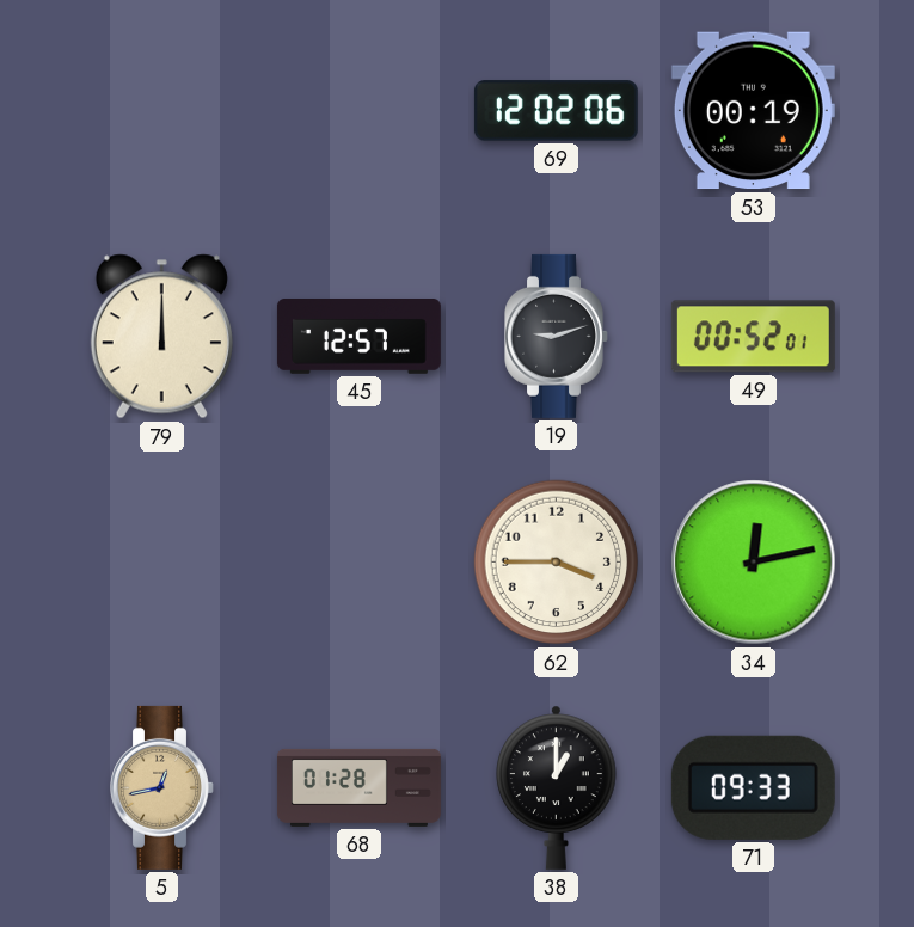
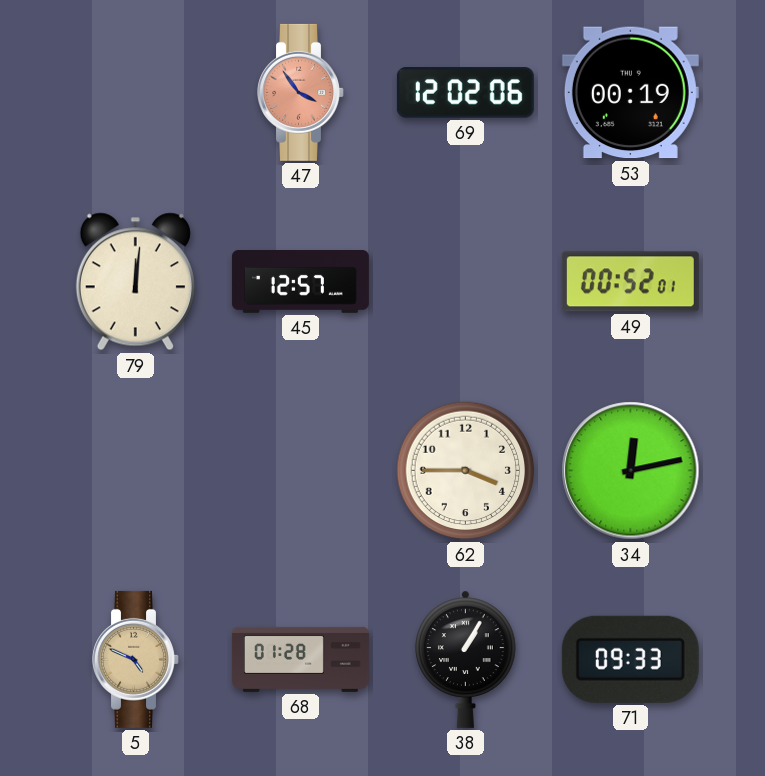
47: none -> 3:54 (301, 92)
79: 12:00 -> 12:01 (135, 282)
19: 9:12 -> none (557, 336)
5: 12:43 -> 4:49 (136, 659)
38: 1:00 -> 1:05 (466, 659)
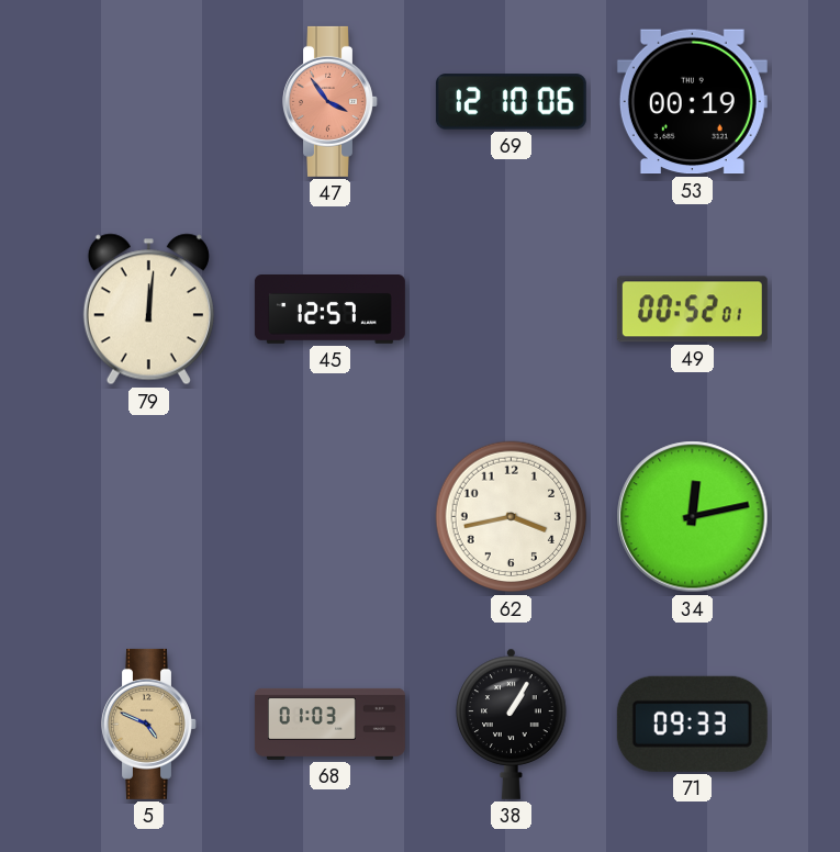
69: 12:02 -> 12:10 (511, 102)
62: 3:45 -> 3:43 (512, 517)
68: 01:28 -> 01:03 (329, 724)
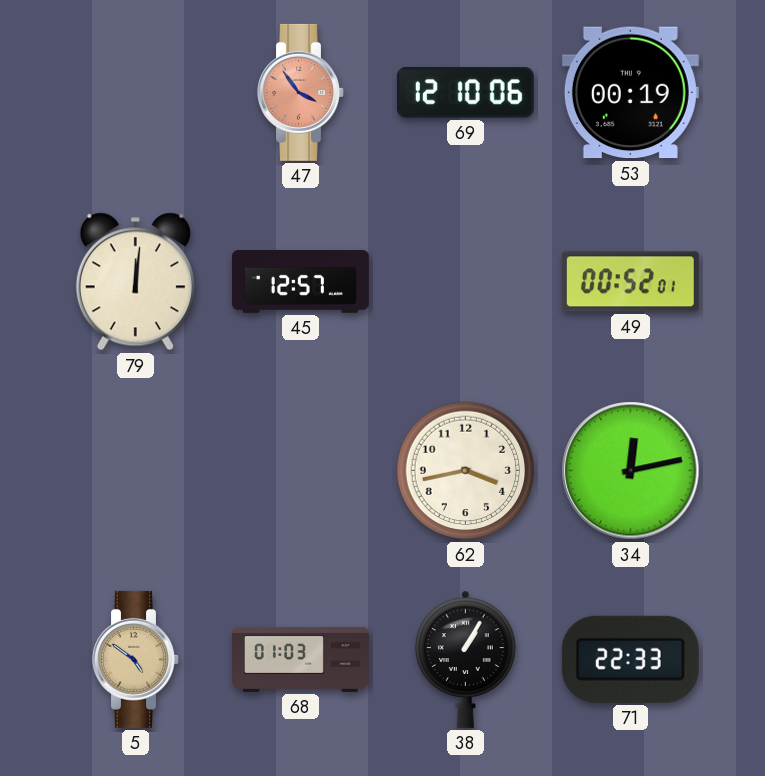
5: 4:49 -> 4:51 (136, 659)
71: 09:33 -> 22:33 (630, 659)
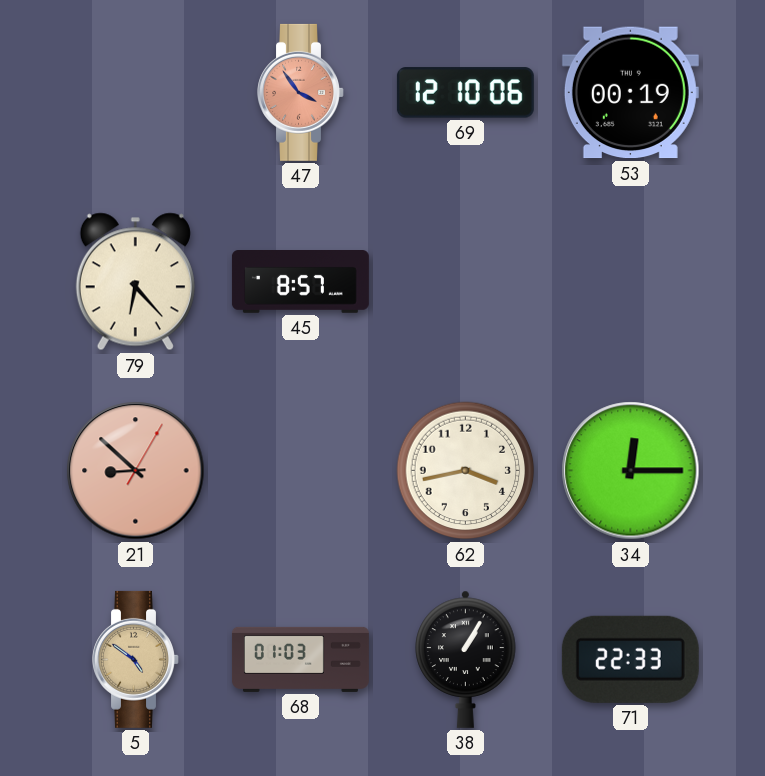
79: 12:01 -> 6:23 (135, 282)
45: 12:57 -> 8:57 (300, 282)
49: 00:52 -> none (630, 282)
21: none -> 8:52 (136, 471)
34: 12:13 -> 12:15 (631, 471)
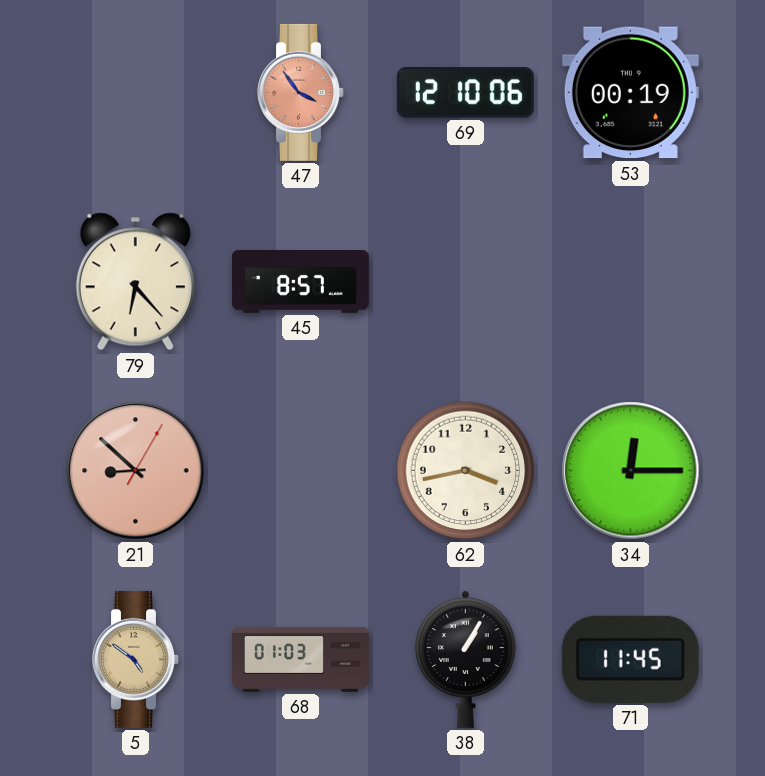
71: 22:33 -> 11:45 (630, 659)
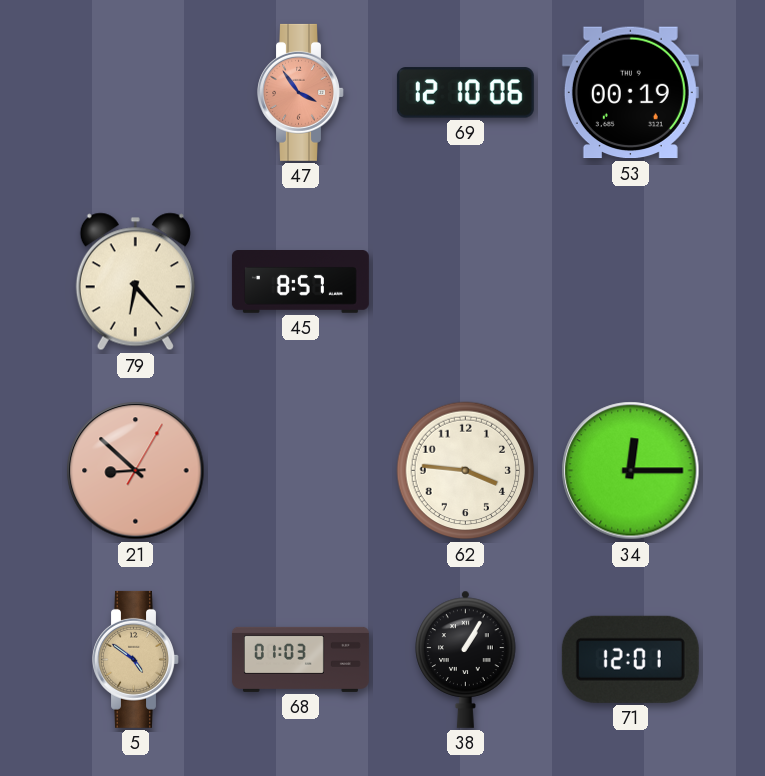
62: 3:43 -> 3:46 (466, 471)
71: 11:45 -> 12:01 (630, 659)
